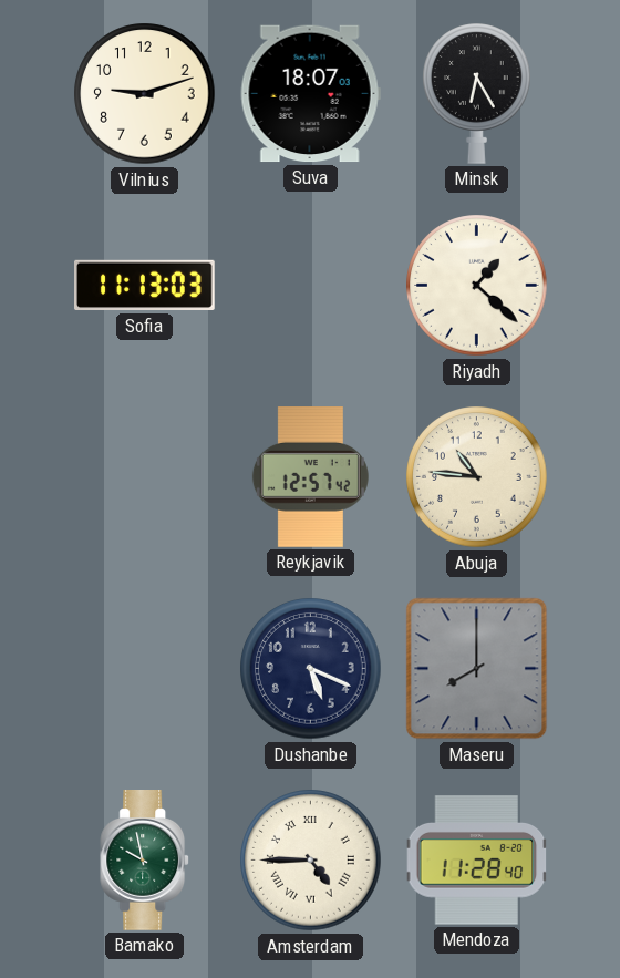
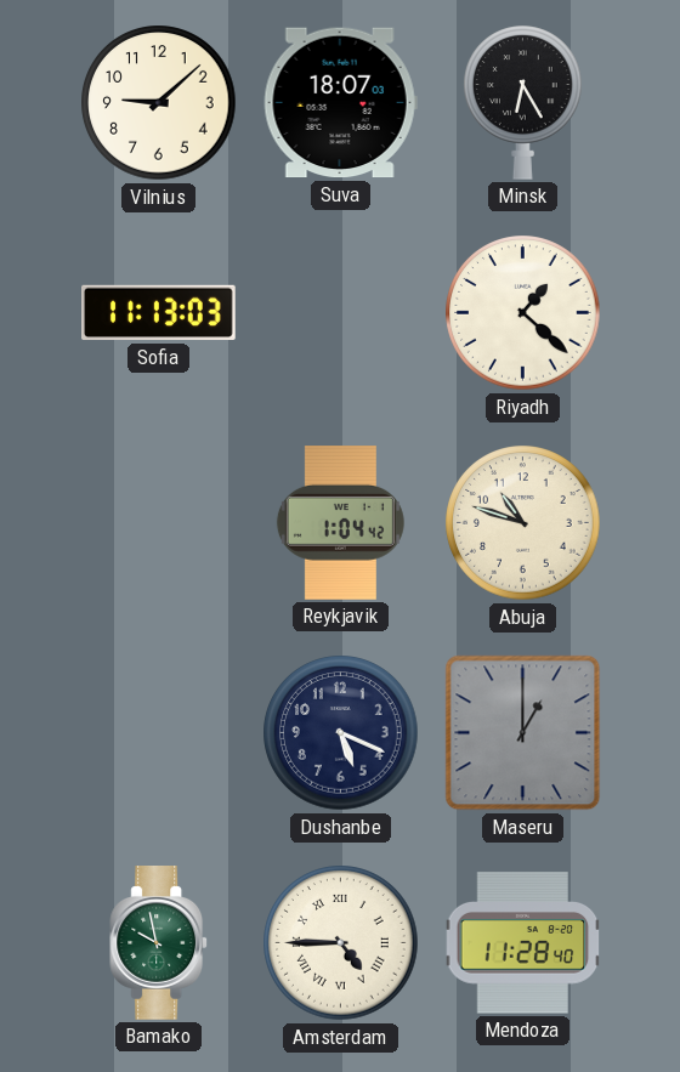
Vilnius: 9:12 -> 9:08 (159, 103)
Reykjavik: 12:57 -> 1:04 (340, 523)
Abuja: 10:46 -> 10:48 (523, 523)
Maseru: 8:00 -> 1:00 (523, 733)
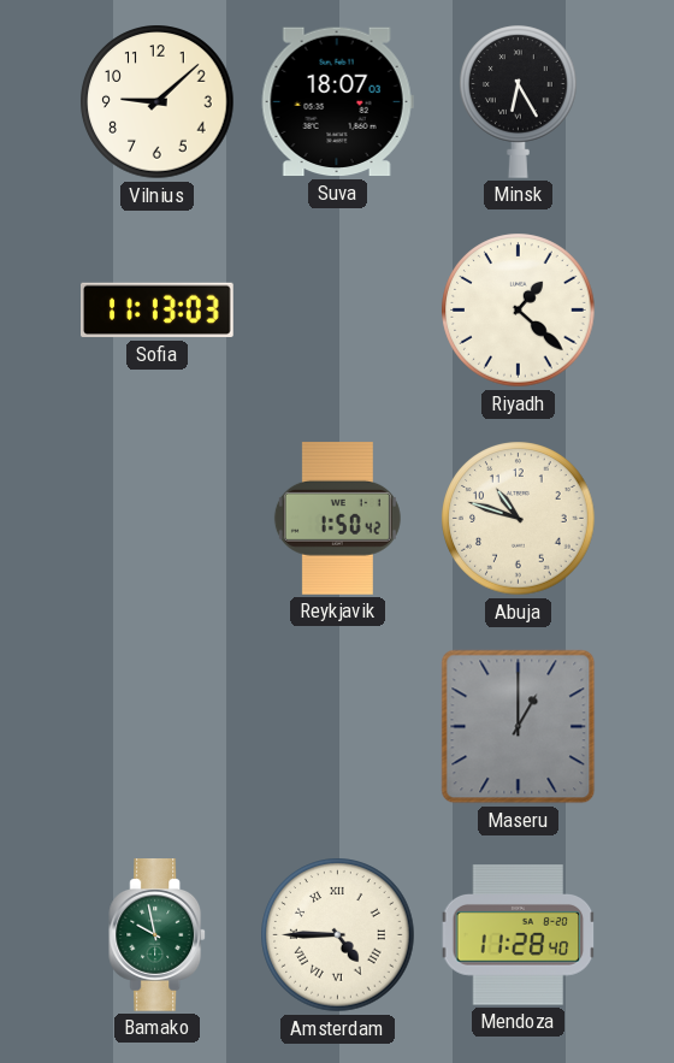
Reykjavik: 1:04 -> 1:50 (337, 519)
Dushanbe: 5:19 -> none (341, 733)
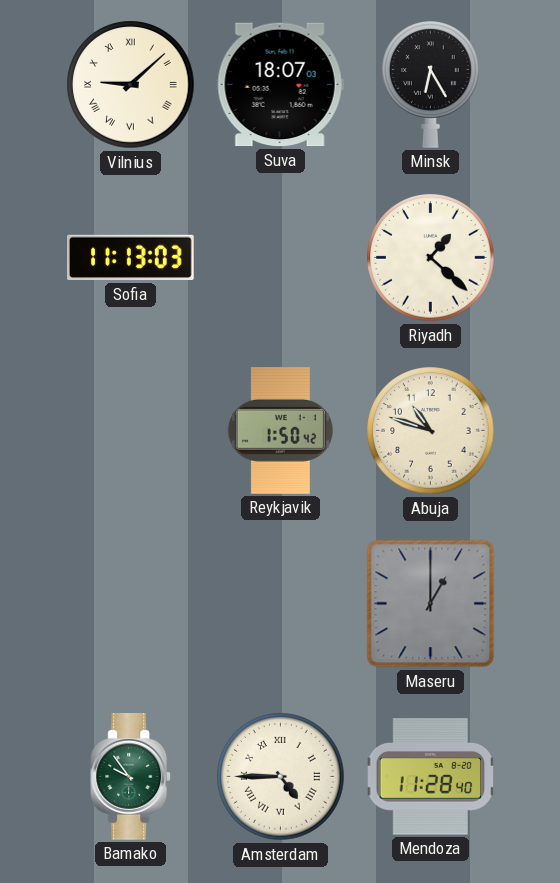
Vilnius numerals: Arabic -> Roman (131, 85)
Bamako: 9:58 -> 9:54 (131, 777)
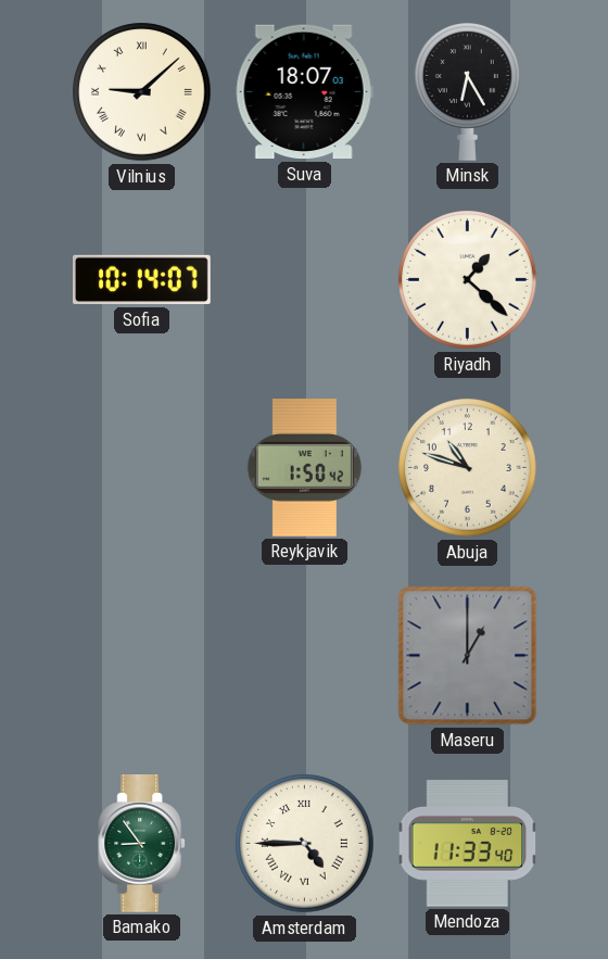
Sofia: 11:13 -> 10:14 (142, 280)
Bamako: 9:54 -> 8:54 (142, 844)
Mendoza: 11:28 -> 11:33 (468, 844)
